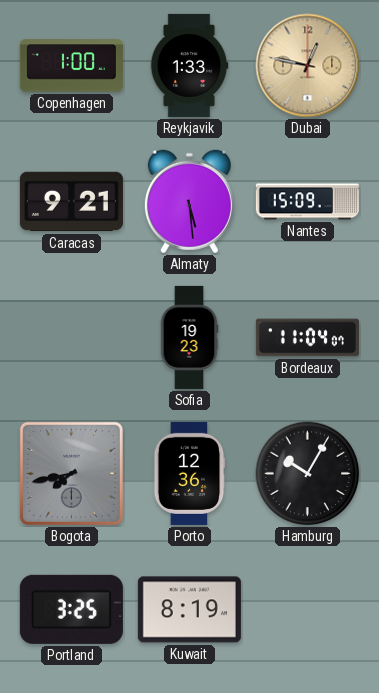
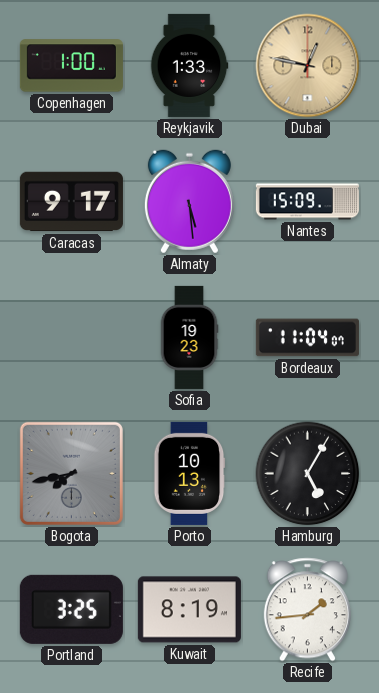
Caracas: 9:21 -> 9:17 (71, 202)
Porto: 12:36 -> 10:13 (189, 473)
Hamburg: 10:05 -> 5:05 (308, 474)
Recife: none -> 1:44 (307, 610)
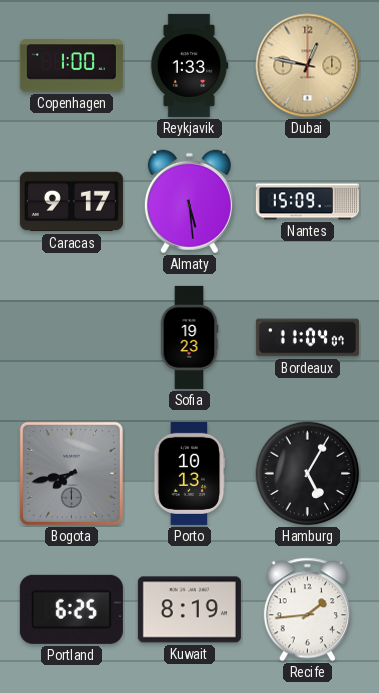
Portland: 3:25 -> 6:25 (71, 609)
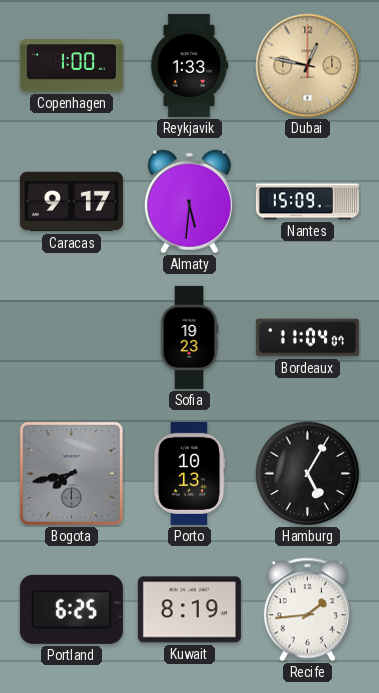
Almaty: 5:29 -> 5:31 (189, 202)
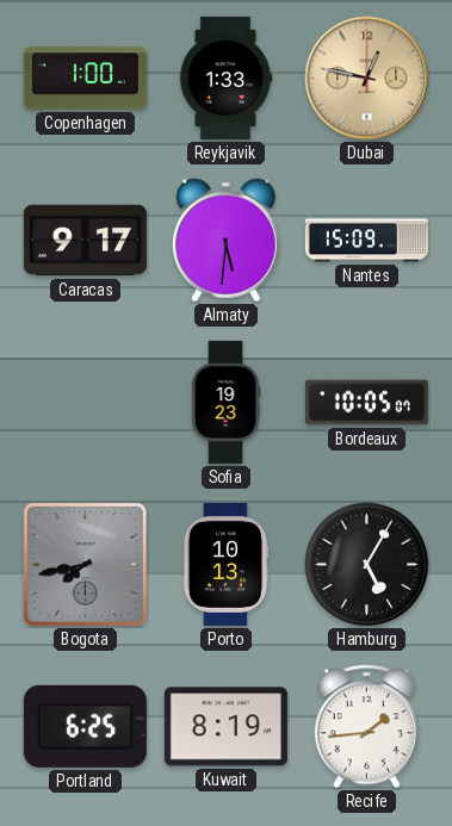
Bordeaux: 11:04 -> 10:05 (366, 403)
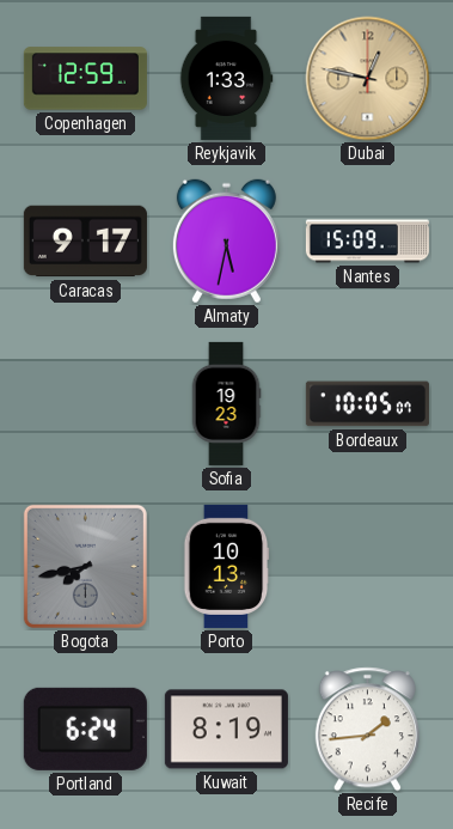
Copenhagen: 1:00 -> 12:59 (85, 79)
Almaty: 5:31 -> 5:32 (226, 242)
Hamburg: 5:05 -> none (367, 565)
Portland: 6:25 -> 6:24 (85, 729)
